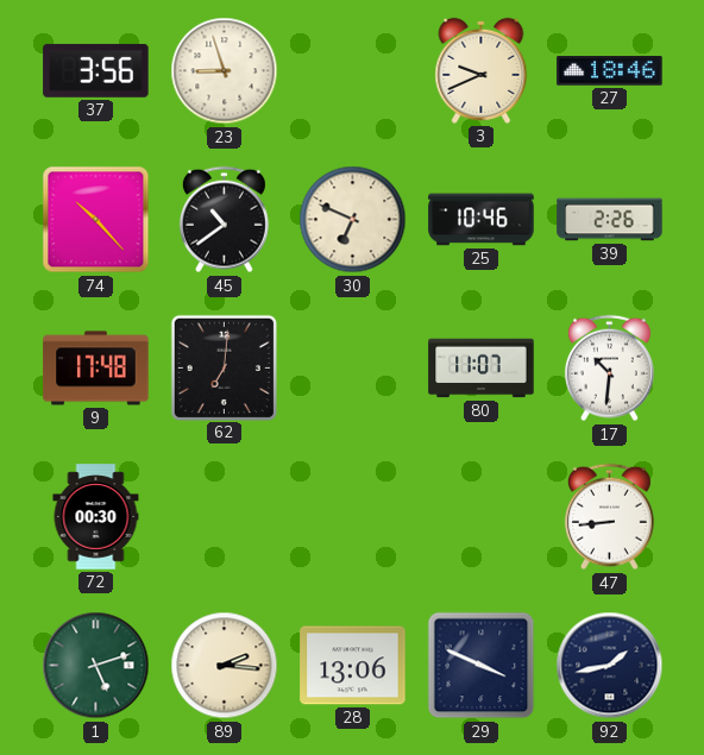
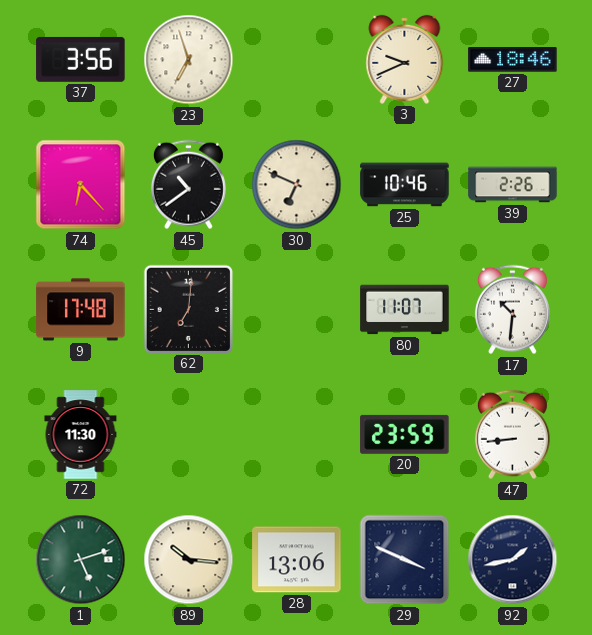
23: 8:57 -> 6:57 (189, 60)
74: 10:23 -> 6:23 (81, 185)
72: 00:30 -> 11:30 (81, 435)
20: none -> 23:59 (405, 434)
89: 2:16 -> 10:16 (189, 560)
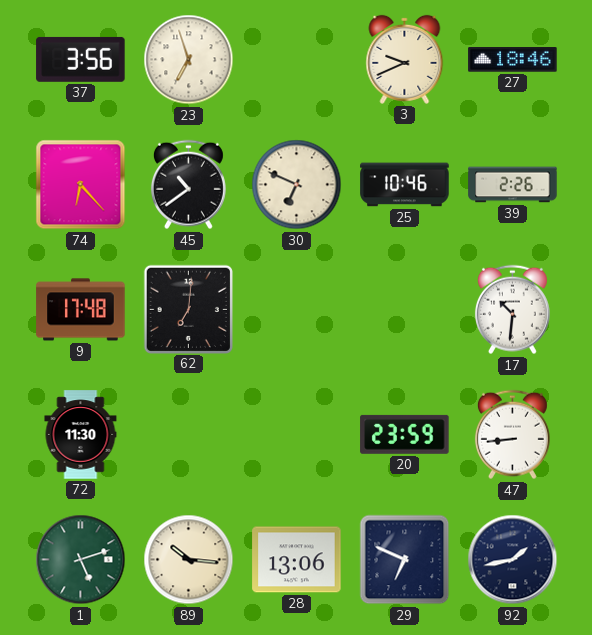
80: 11:07 -> none (405, 310)
29: 3:49 -> 6:49 (405, 560)
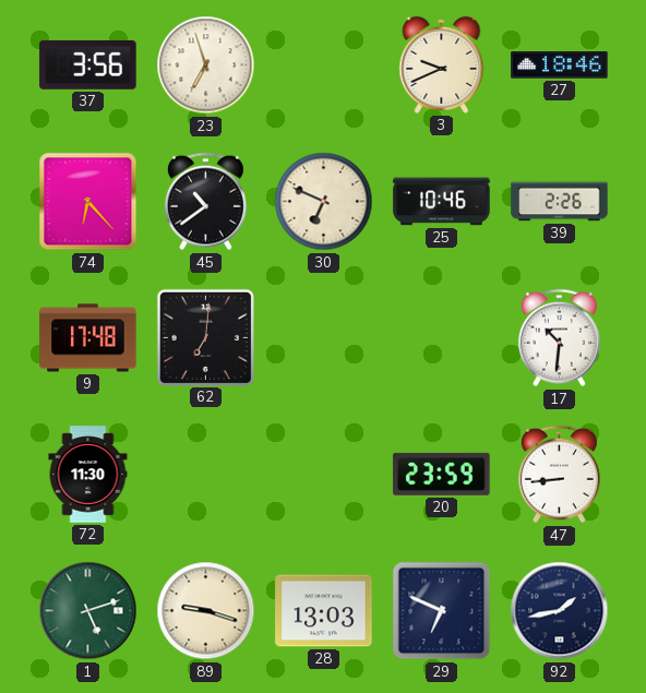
89: 10:16 -> 9:18 (206, 611)
28: 13:06 -> 13:03 (324, 611)
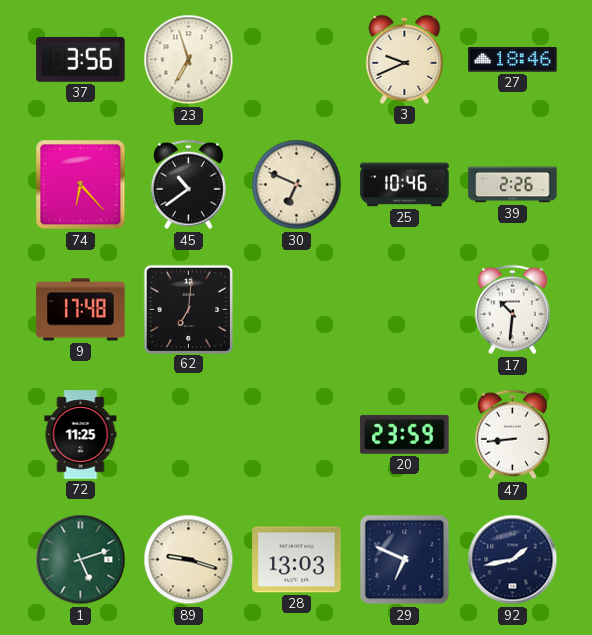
72: 11:30 -> 11:25 (81, 435)
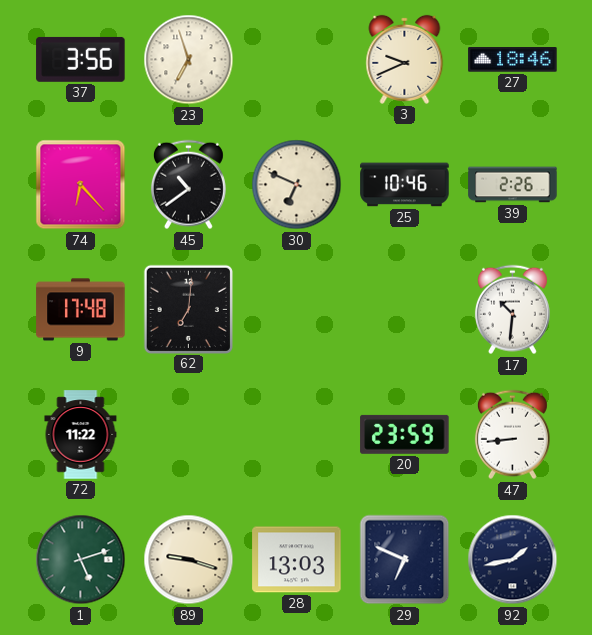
72: 11:25 -> 11:22 (81, 435)
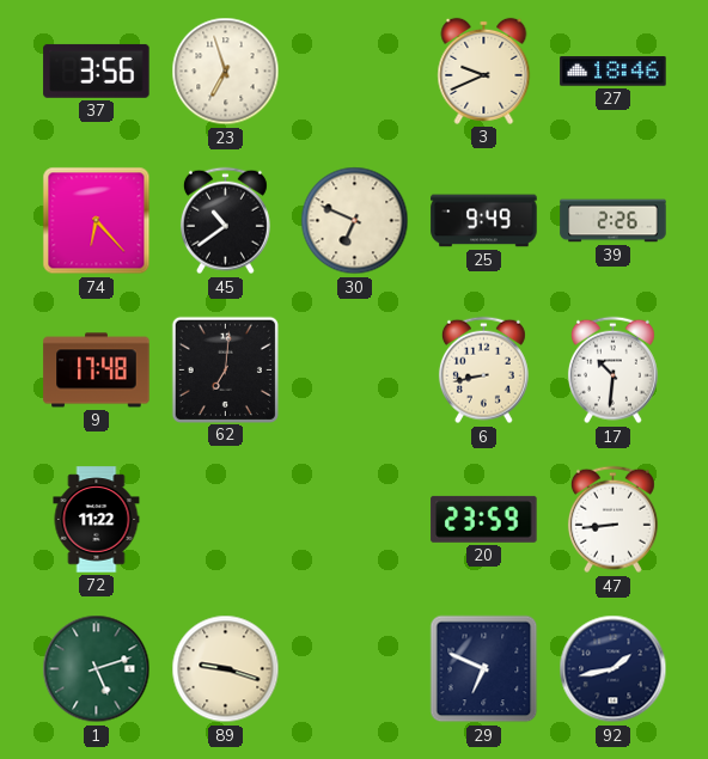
25: 10:46 -> 9:49 (484, 221)
6: none -> 8:43 (483, 371)
28: 13:03 -> none (297, 560)
